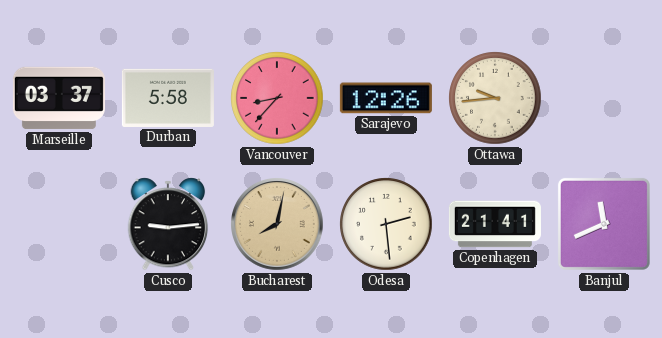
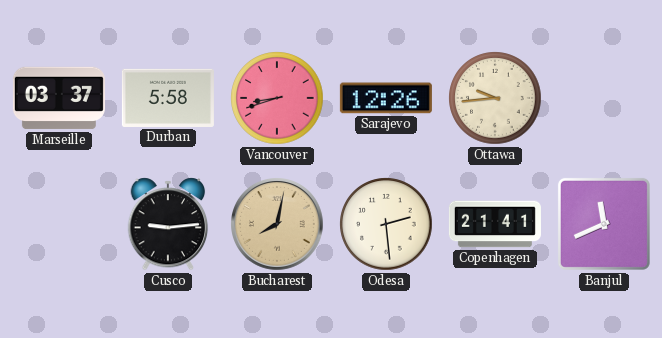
Vancouver: 8:37 -> 8:42 (277, 98)
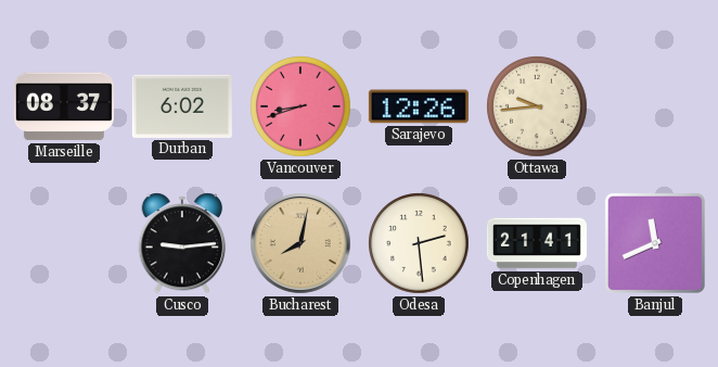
Marseille: 03:37 -> 08:37 (64, 106)
Durban: 5:58 -> 6:02 (182, 106)
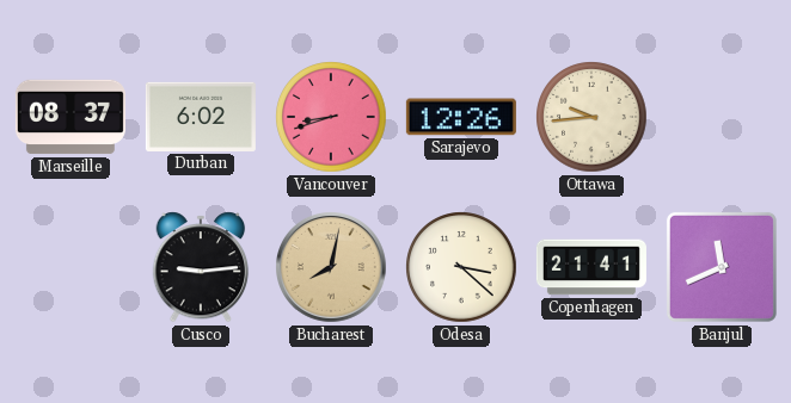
Odesa: 2:29 -> 3:22 (461, 267)
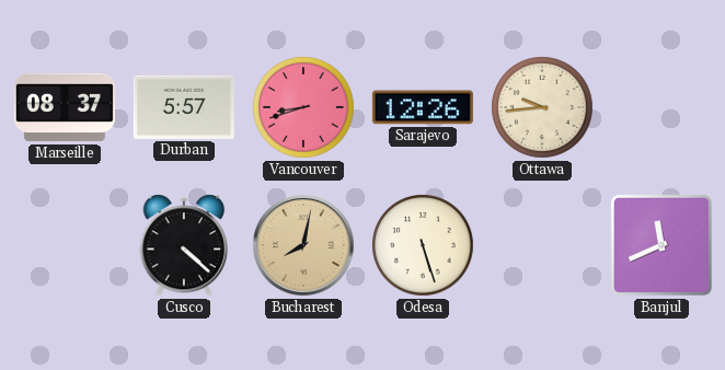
Durban: 6:02 -> 5:57 (184, 107)
Cusco: 9:14 -> 4:22 (184, 245)
Odesa: 3:22 -> 5:27 (423, 245)
Copenhagen: 21:41 -> none (591, 267)
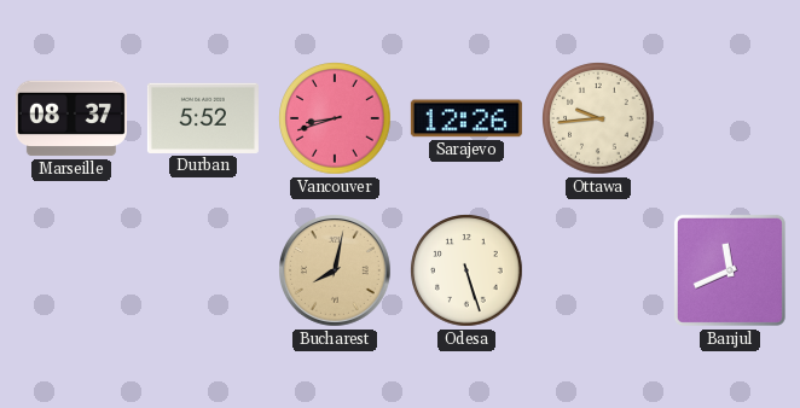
Durban: 5:57 -> 5:52 (203, 118)
Cusco: 4:22 -> none (184, 245)
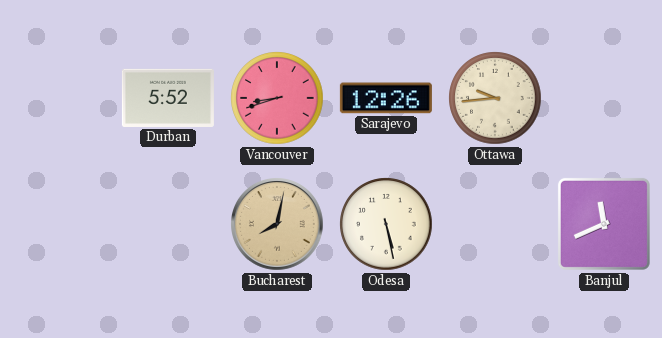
Marseille: 08:37 -> none (71, 118)
Odesa: 5:27 -> 5:28 (386, 224)
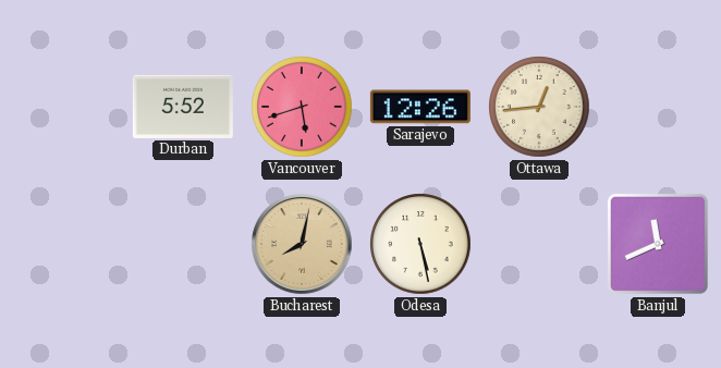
Vancouver: 8:42 -> 5:42 (302, 107)
Ottawa: 9:44 -> 12:44 (539, 107)
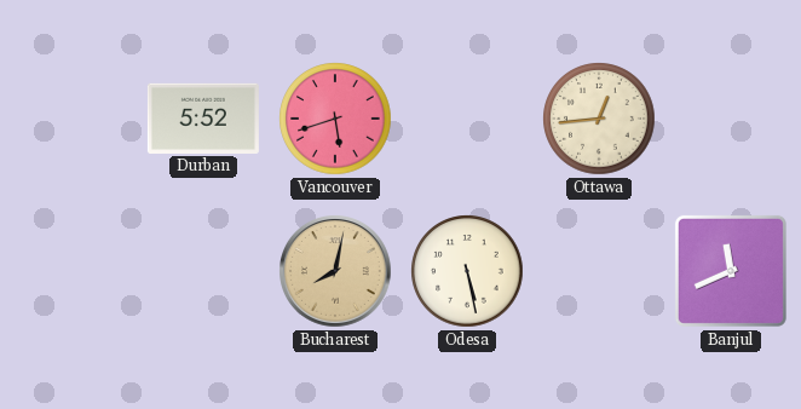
Sarajevo: 12:26 -> none (420, 107)
